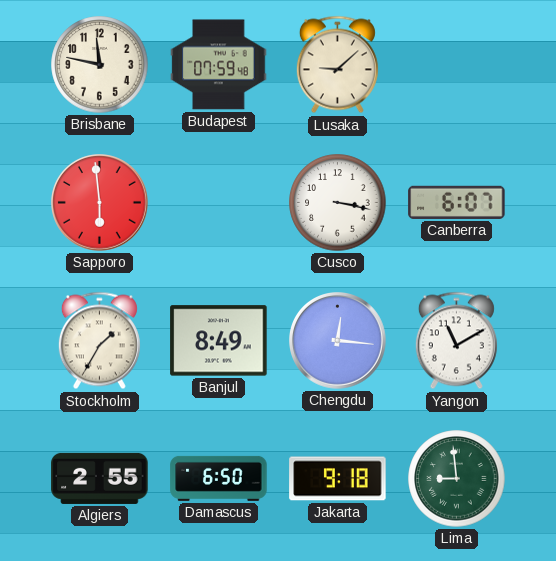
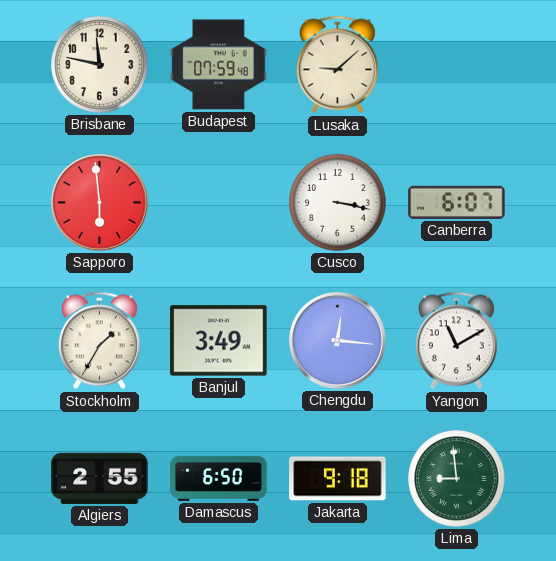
Banjul: 8:49 -> 3:49 (219, 341)
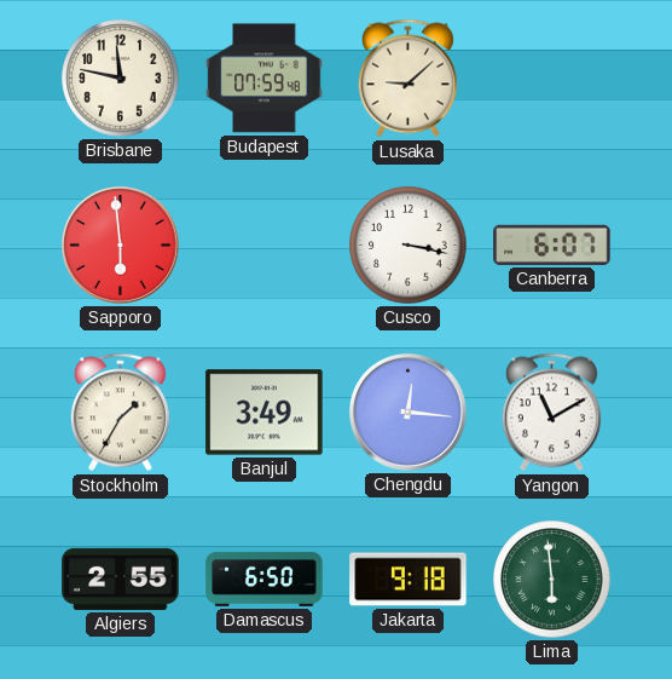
Lima: 8:59 -> 5:59 (552, 580)
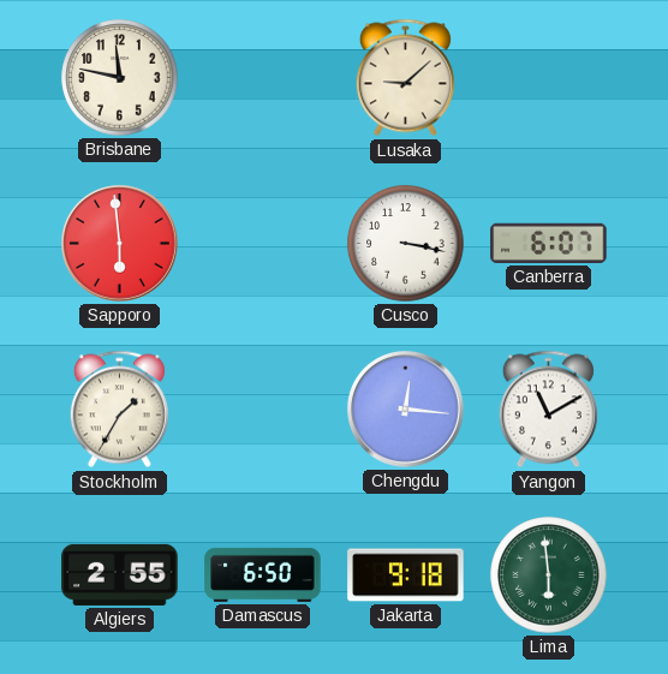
Budapest: 07:59 -> none (265, 79)
Banjul: 3:49 -> none (265, 413)
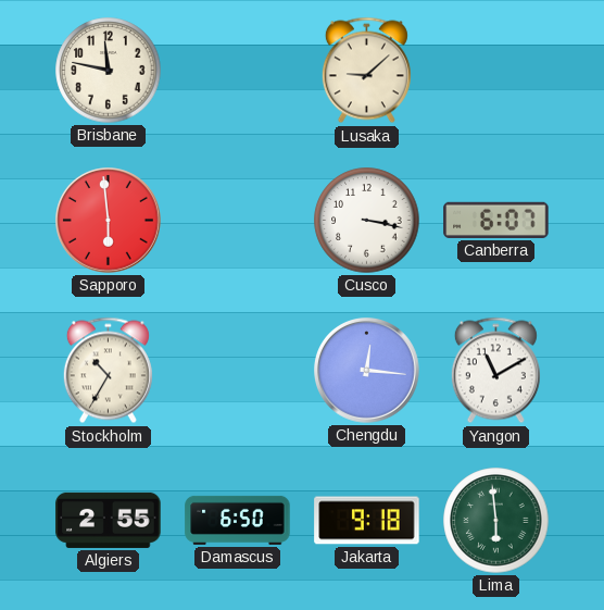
Stockholm: 1:35 -> 10:35 (108, 371)
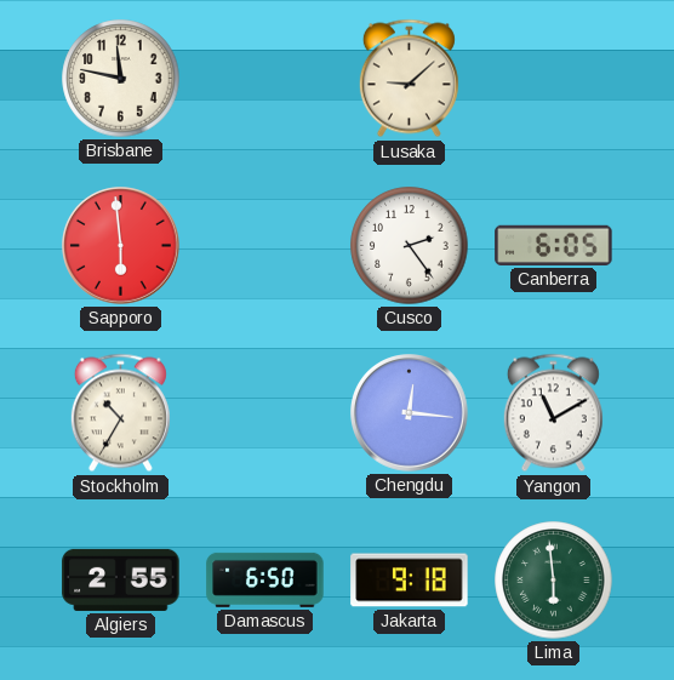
Cusco: 3:17 -> 2:24 (410, 246)
Canberra: 6:07 -> 6:05 (554, 245)
